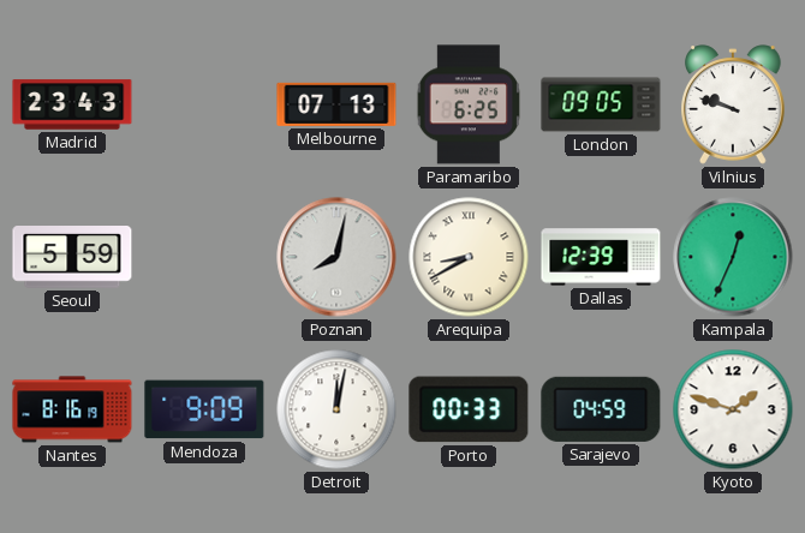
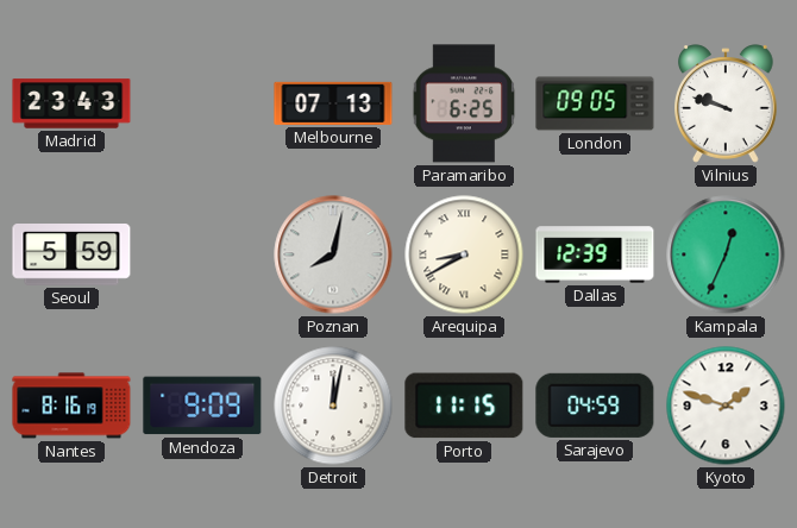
Porto: 00:33 -> 11:15 (464, 406)
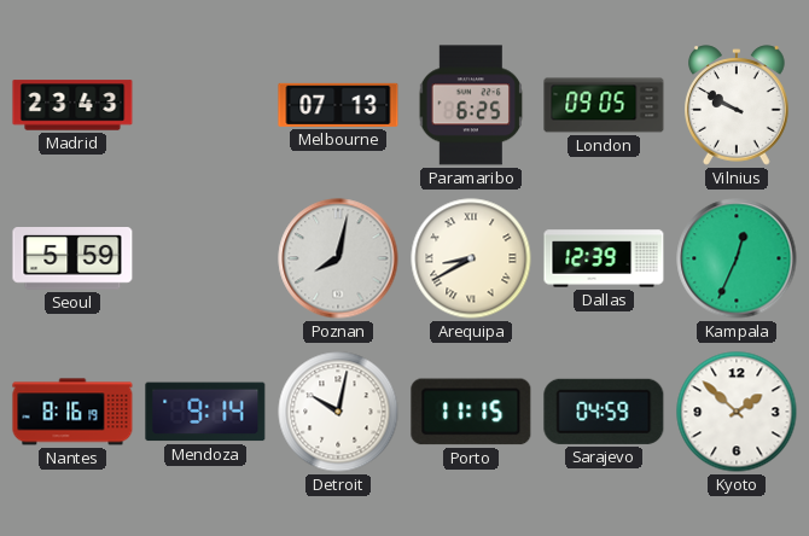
Vilnius: 9:48 -> 9:50 (738, 105)
Mendoza: 9:09 -> 9:14 (205, 412)
Detroit: 12:02 -> 10:02 (338, 412)
Kyoto: 1:48 -> 1:52 (737, 412)
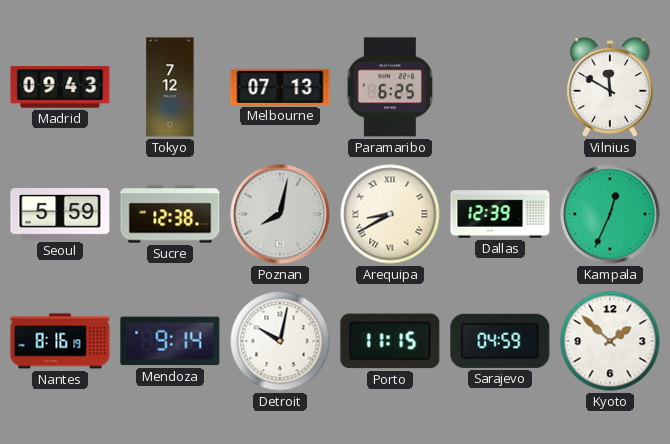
Madrid: 23:43 -> 09:43 (60, 87)
Tokyo: none -> 7:12 (170, 87)
London: 09:05 -> none (604, 105)
Vilnius: 9:50 -> 11:50 (611, 87)
Sucre: none -> 12:38 (170, 214)
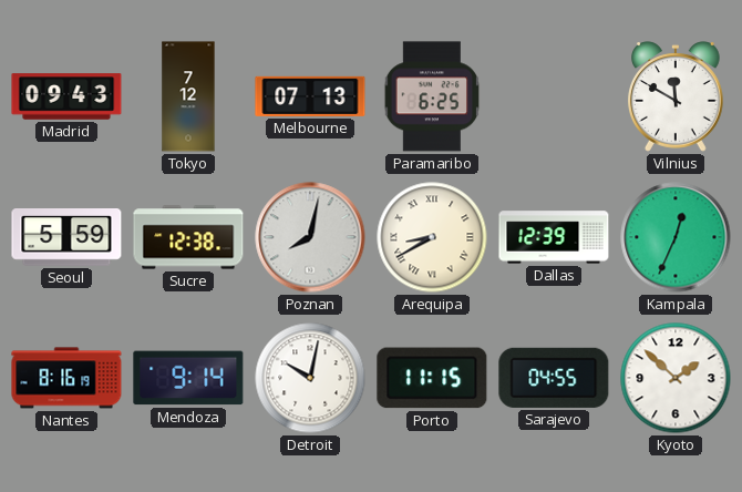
Sarajevo: 04:59 -> 04:55 (554, 378)
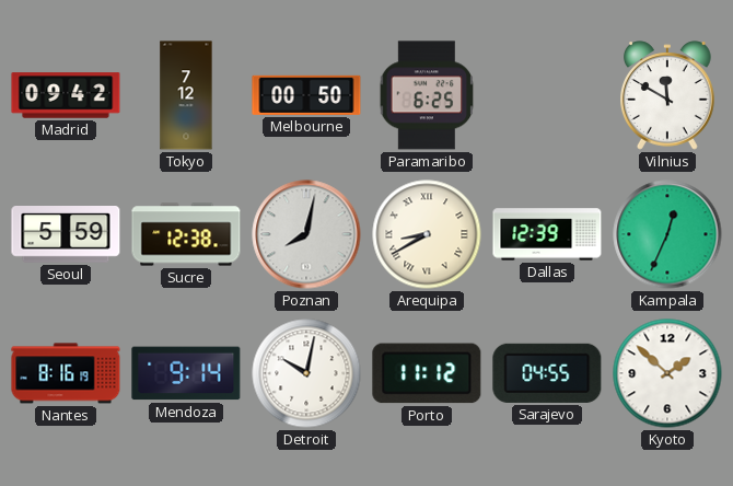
Madrid: 09:43 -> 09:42 (66, 95)
Melbourne: 07:13 -> 00:50 (306, 95)
Porto: 11:15 -> 11:12 (427, 373)
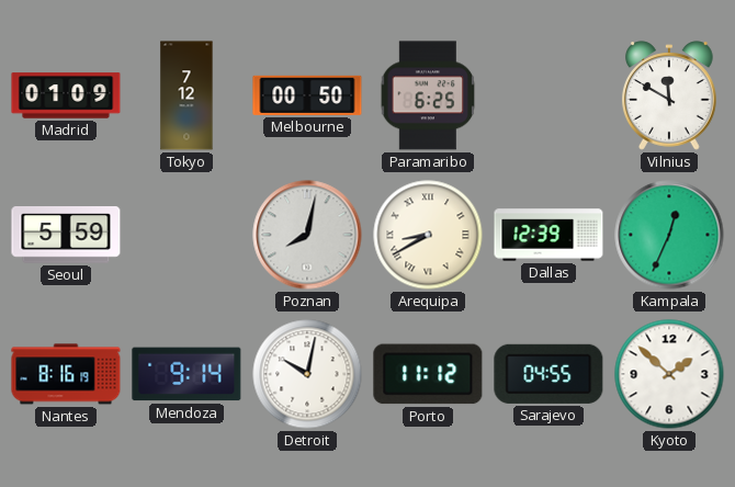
Madrid: 09:42 -> 01:09 (66, 95)
Sucre: 12:38 -> none (186, 234)
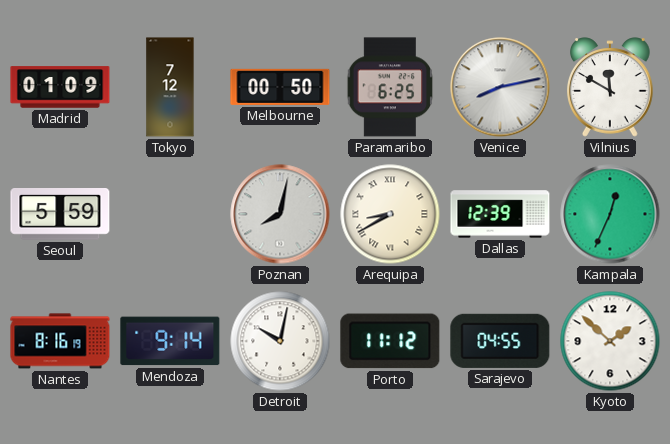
Venice: none -> 8:13 (500, 87)
